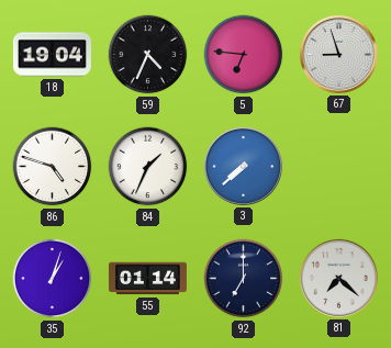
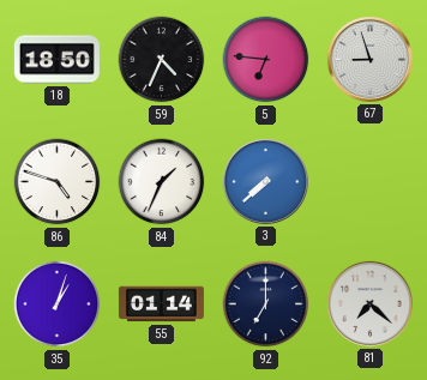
18: 19:04 -> 18:50 (56, 60)
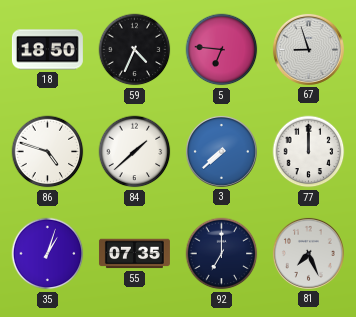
84: 1:34 -> 1:38 (135, 152)
77: none -> 12:00 (309, 152)
55: 01:14 -> 07:35 (134, 254)
81: 7:22 -> 7:26 (308, 253)
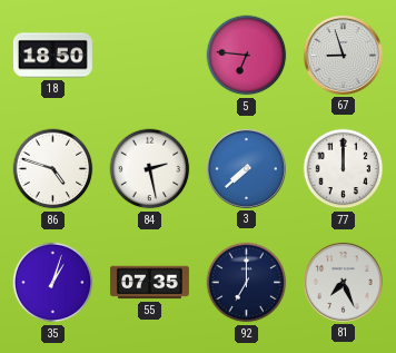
59: 4:34 -> none (135, 50)
84: 1:38 -> 2:28 (150, 169)
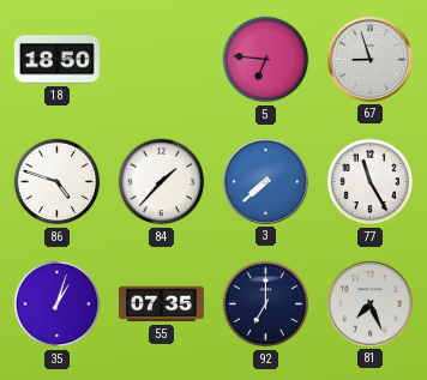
84: 2:28 -> 1:37 (162, 182)
77: 12:00 -> 11:25 (371, 182)
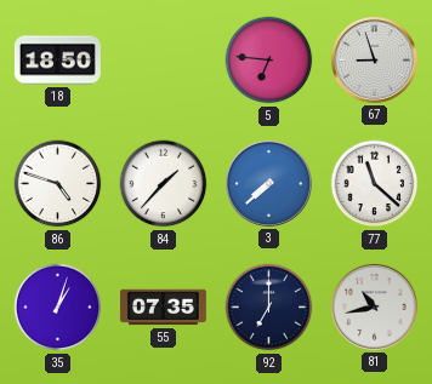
77: 11:25 -> 11:22 (375, 184)
81: 7:26 -> 10:43 (374, 306)
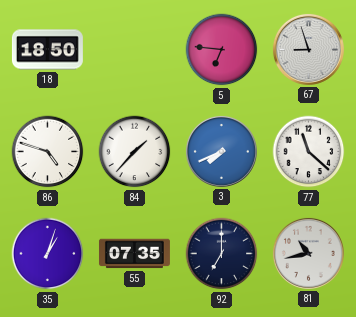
3: 7:38 -> 7:41 (221, 151)
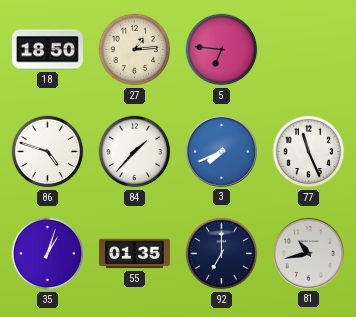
27: none -> 1:14 (135, 50)
67: 8:57 -> none (308, 49)
77: 11:22 -> 11:26 (309, 152)
55: 07:35 -> 01:35 (134, 254)
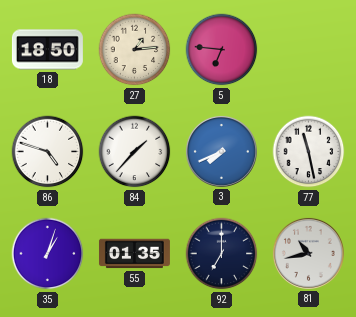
77: 11:26 -> 11:28 (309, 152)
